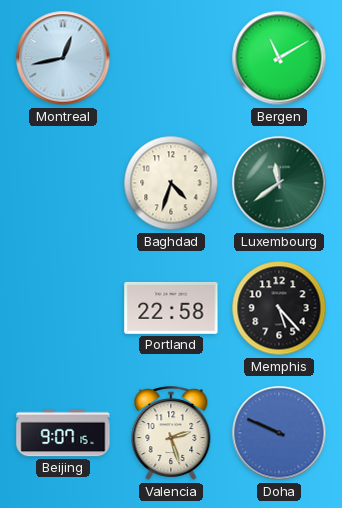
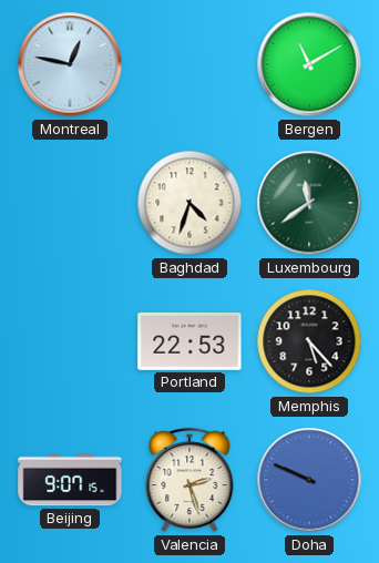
Montreal: 12:43 -> 12:47 (70, 64)
Portland: 22:58 -> 22:53 (189, 341)
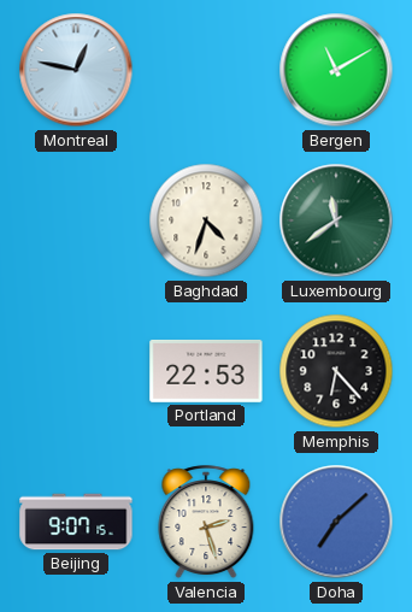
Memphis: 5:23 -> 6:23 (336, 371)
Doha: 9:49 -> 7:08 (336, 522)
